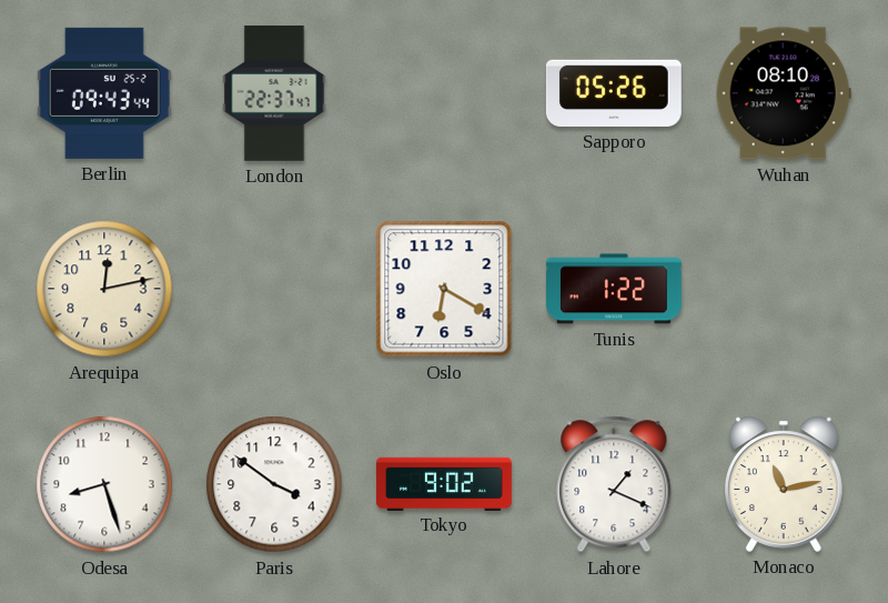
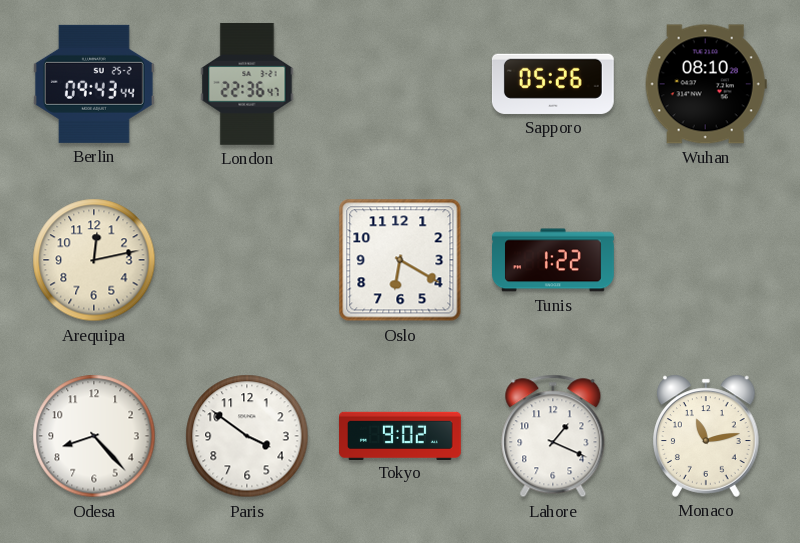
London: 22:37 -> 22:36 (247, 84)
Odesa: 8:27 -> 8:23 (94, 436)
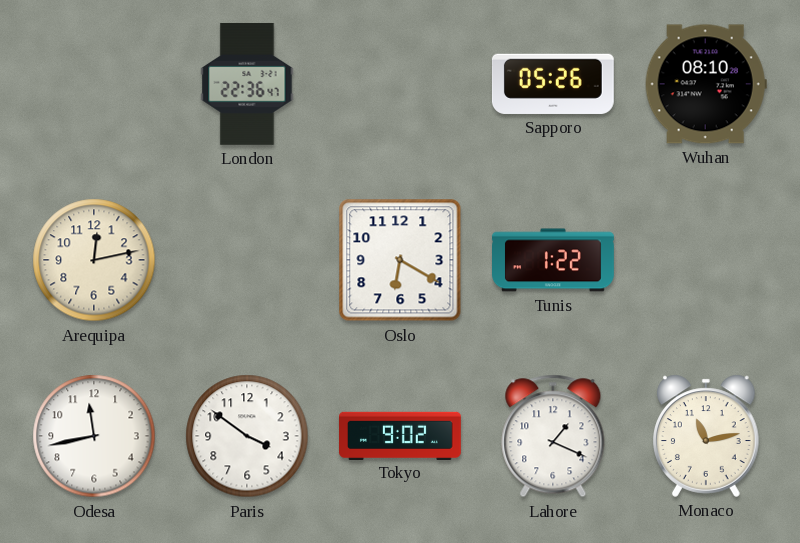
Berlin: 09:43 -> none (94, 84)
Odesa: 8:23 -> 11:43 (94, 436)
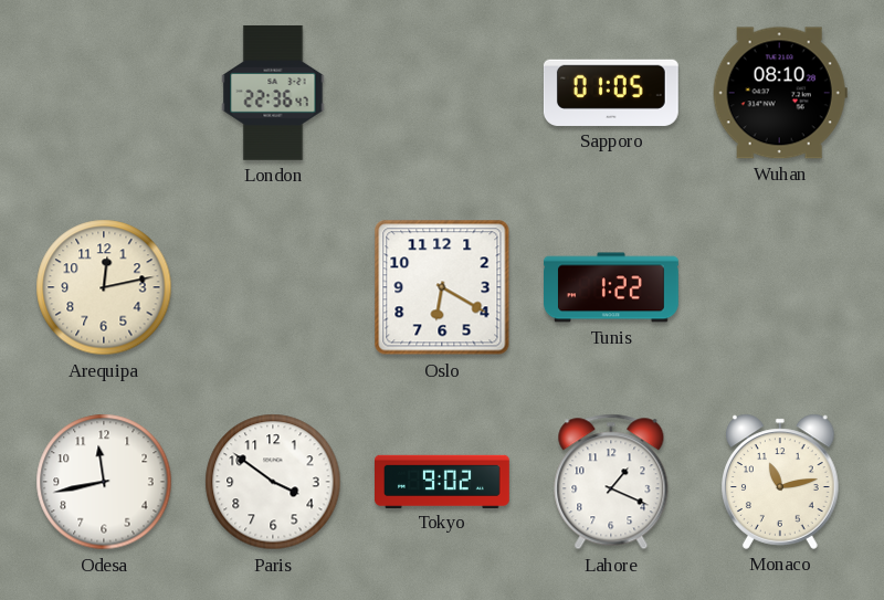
Sapporo: 05:26 -> 01:05 (611, 93)
